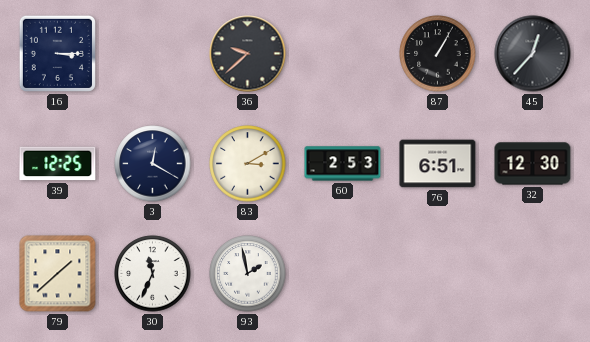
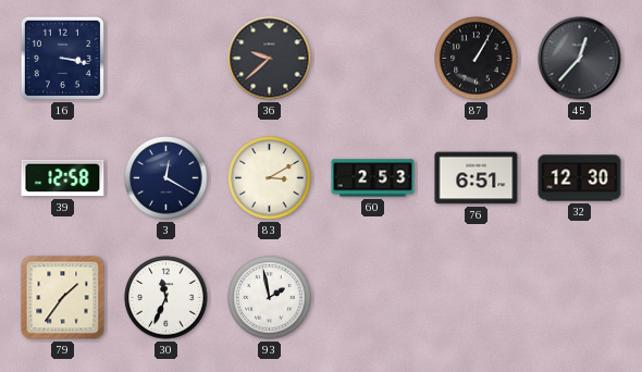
16: 3:15 -> 3:17 (62, 58)
39: 12:25 -> 12:58 (63, 178)
79: 1:38 -> 1:36 (63, 298)
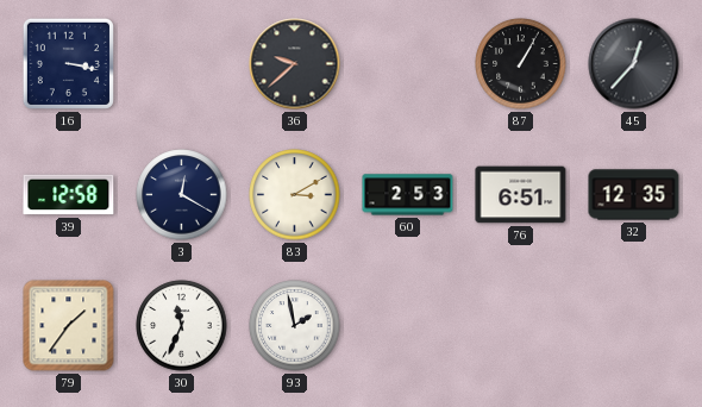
32: 12:30 -> 12:35 (634, 195)
